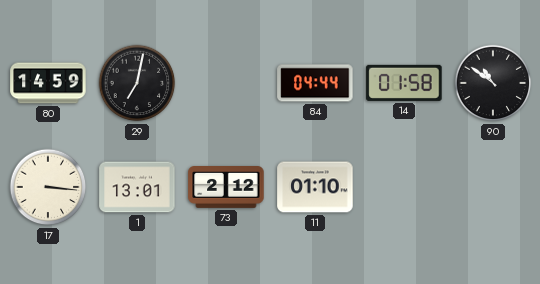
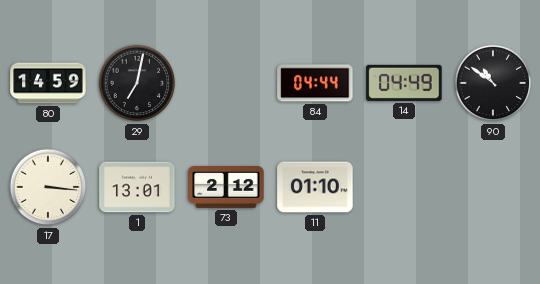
14: 01:58 -> 04:49 (404, 83)
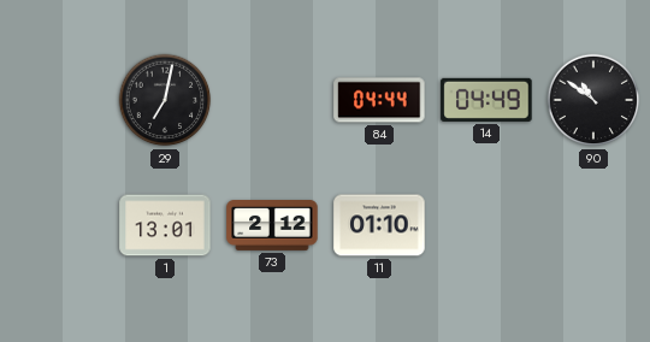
80: 14:59 -> none (48, 83)
17: 3:16 -> none (48, 187)
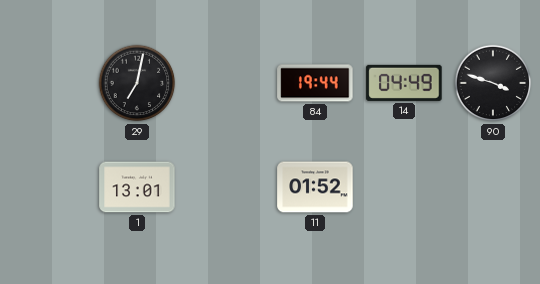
84: 04:44 -> 19:44 (315, 83)
90: 10:51 -> 3:48 (493, 83)
73: 2:12 -> none (272, 226)
11: 01:10 -> 01:52 (315, 187)
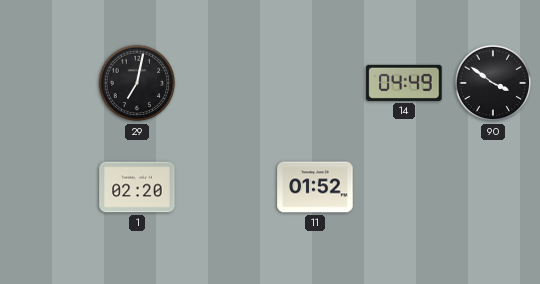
84: 19:44 -> none (315, 83)
90: 3:48 -> 3:51 (493, 83)
1: 13:01 -> 02:20 (137, 187)
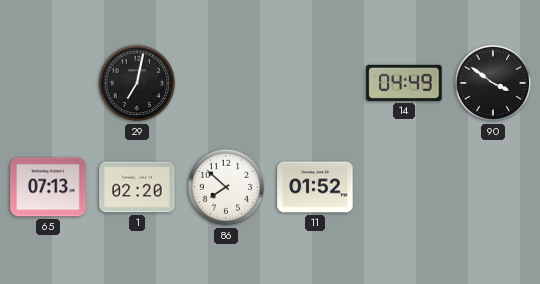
65: none -> 07:13 (48, 187)
86: none -> 7:52 (226, 187)
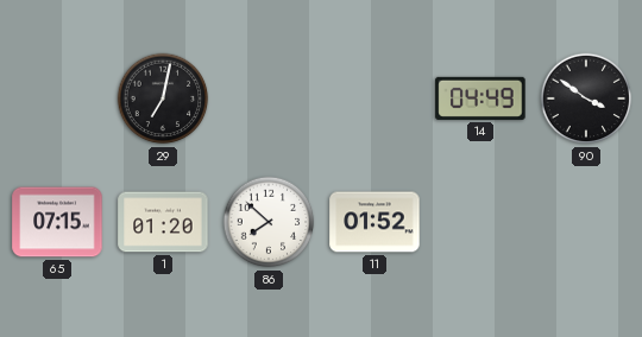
65: 07:13 -> 07:15 (57, 222)
1: 02:20 -> 01:20 (163, 222)
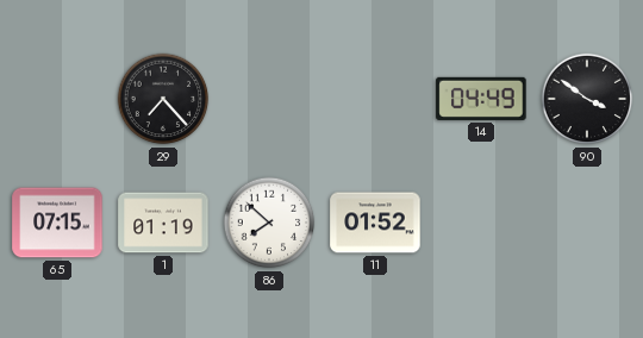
29: 7:02 -> 7:23 (163, 99)
1: 01:20 -> 01:19 (163, 223)
